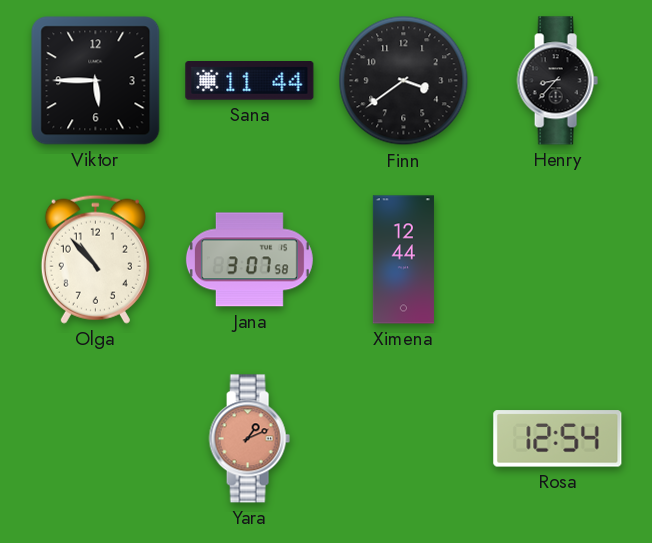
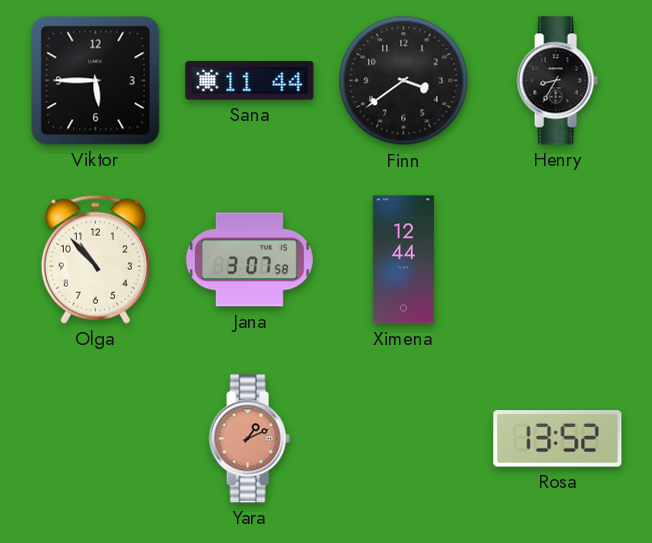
Henry: 8:37 -> 8:35 (557, 81)
Rosa: 12:54 -> 13:52 (558, 439)
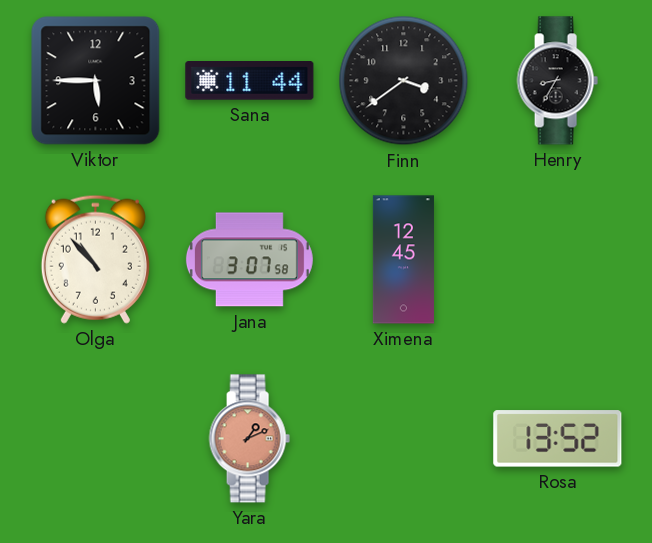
Ximena: 12:44 -> 12:45 (403, 260)
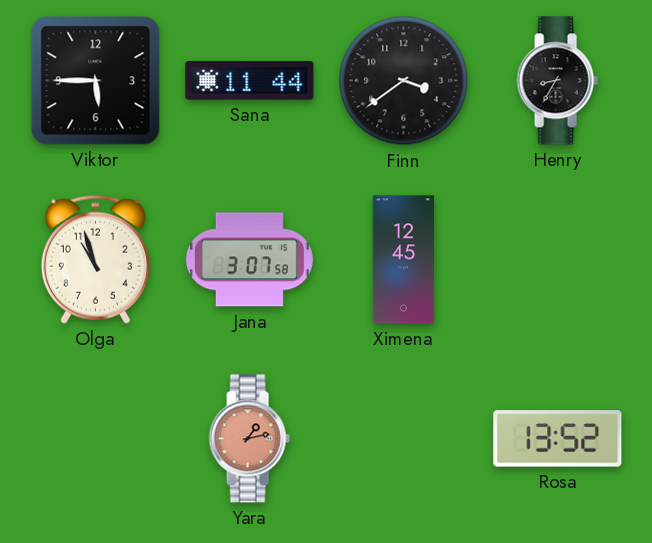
Olga: 10:53 -> 10:57 (95, 259)
Yara: 1:11 -> 1:13 (249, 439)
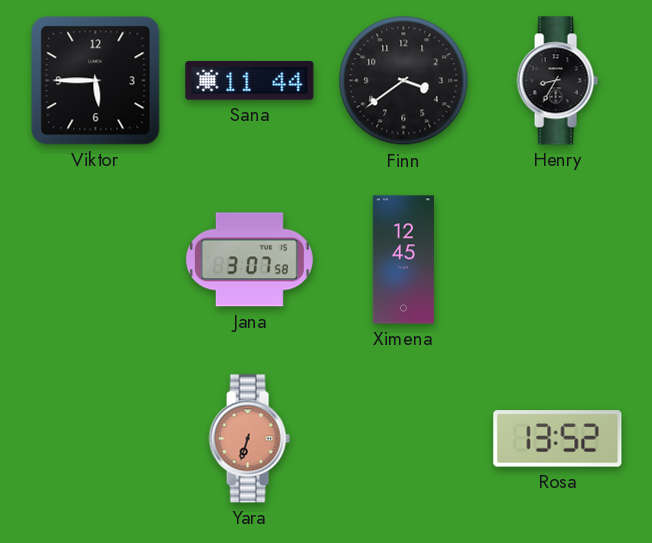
Olga: 10:57 -> none (95, 259)
Yara: 1:13 -> 6:33 (249, 439)
